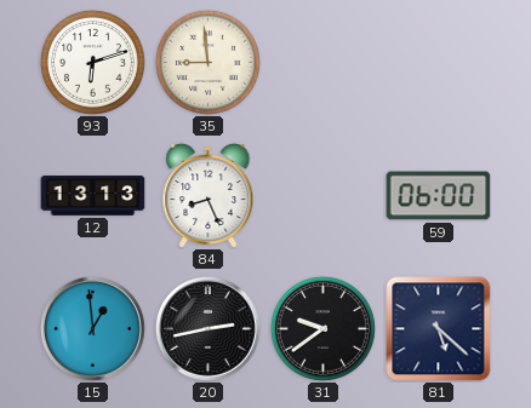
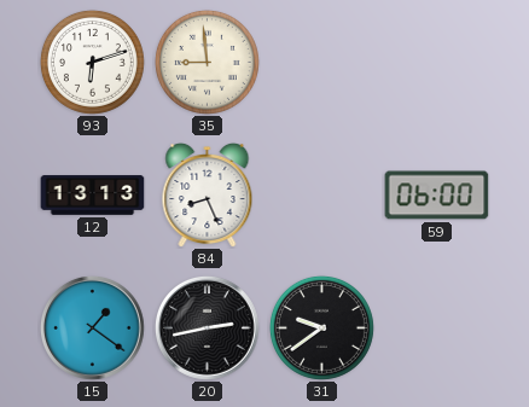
15: 12:59 -> 1:21 (93, 328)
81: 5:22 -> none (439, 329)
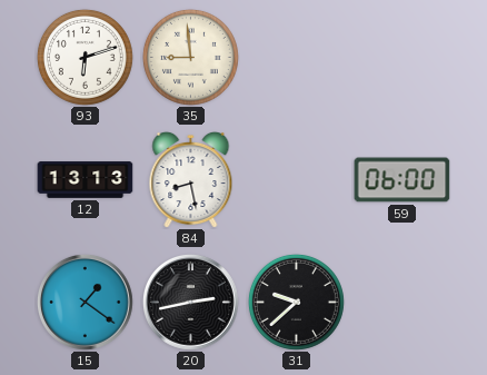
84: 8:26 -> 8:28 (191, 179)
31: 9:39 -> 9:38 (296, 302)
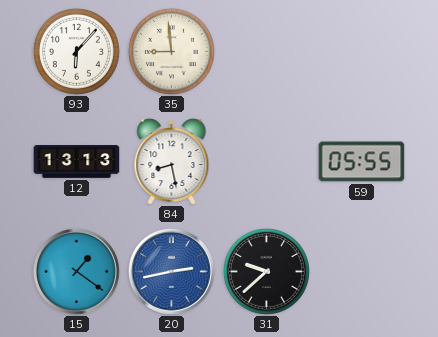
93: 6:12 -> 6:07 (76, 51)
59: 06:00 -> 05:55 (362, 162)
20 dial: black -> blue (172, 272)
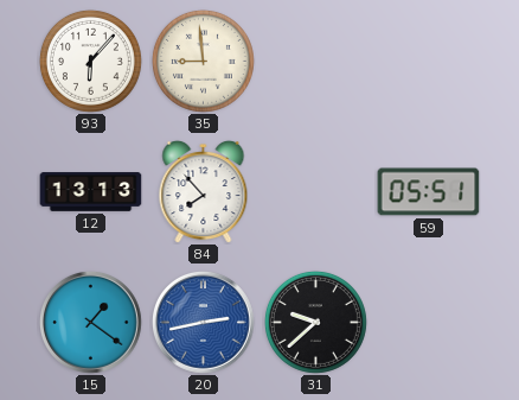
84: 8:28 -> 7:53 (204, 191)
59: 05:55 -> 05:51 (429, 192)
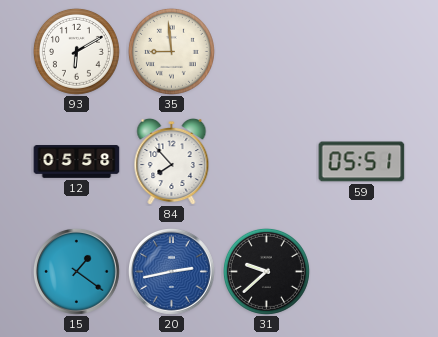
93: 6:07 -> 6:10 (76, 51)
12: 13:13 -> 05:58 (77, 162)
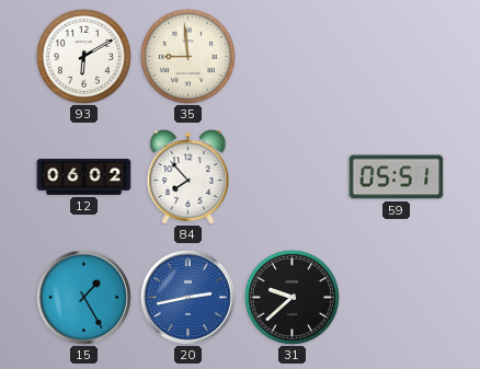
12: 05:58 -> 06:02 (84, 177)
15: 1:21 -> 1:25 (84, 298)
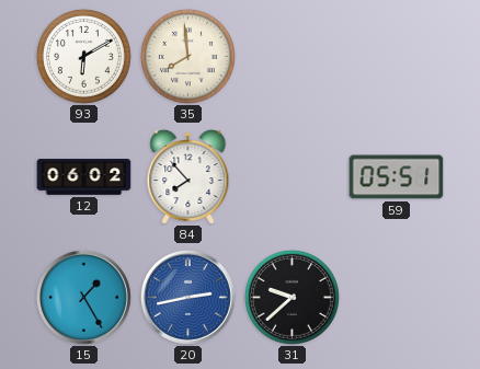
35: 8:59 -> 7:59 (187, 56)
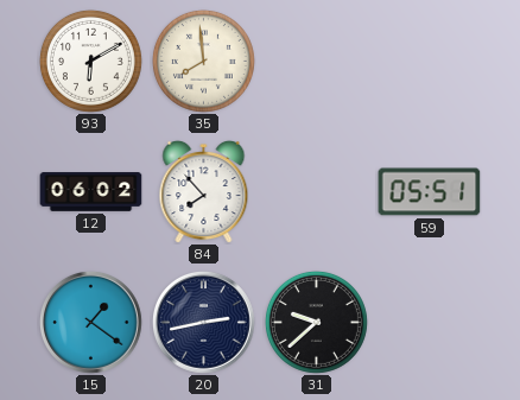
15: 1:25 -> 1:21 (91, 323)
20 dial: blue -> navy (204, 323)
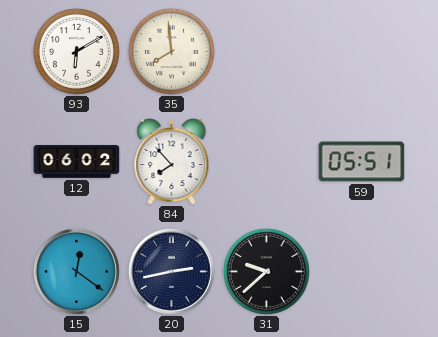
15: 1:21 -> 12:21 (77, 272)
